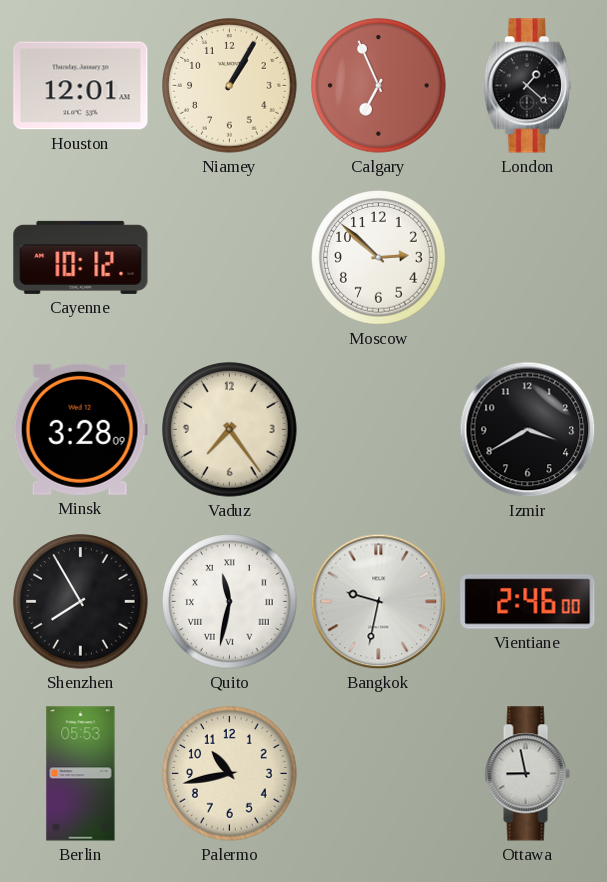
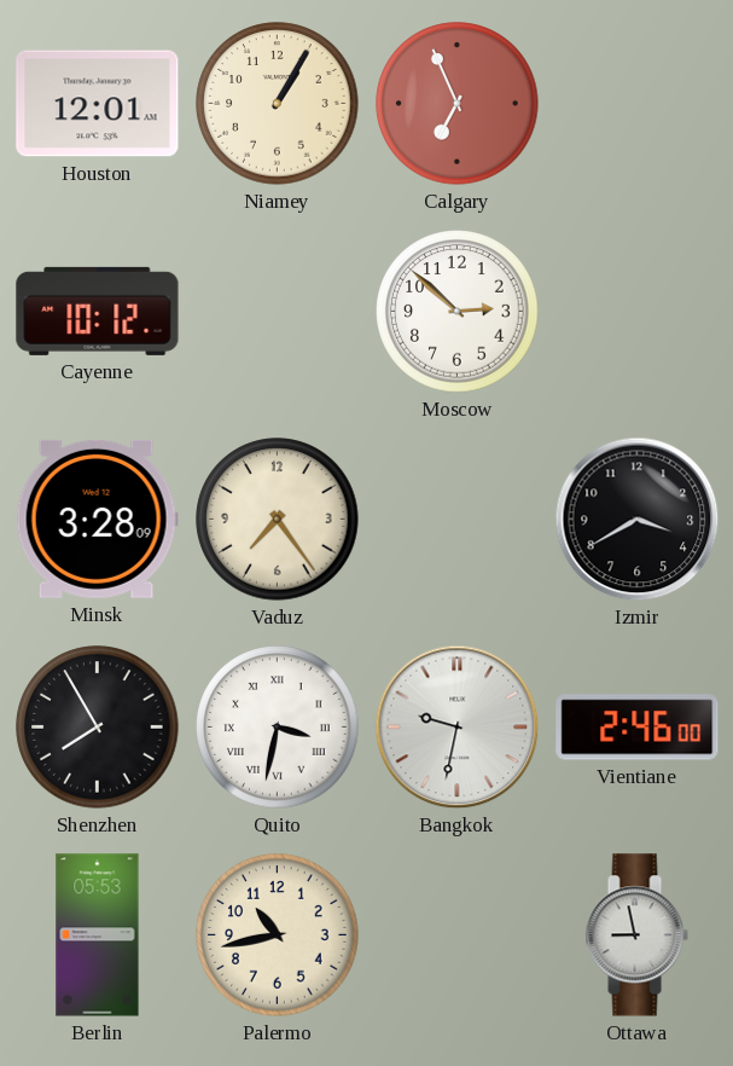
London: 1:22 -> none (527, 86)
Quito: 11:32 -> 3:32 (278, 728)
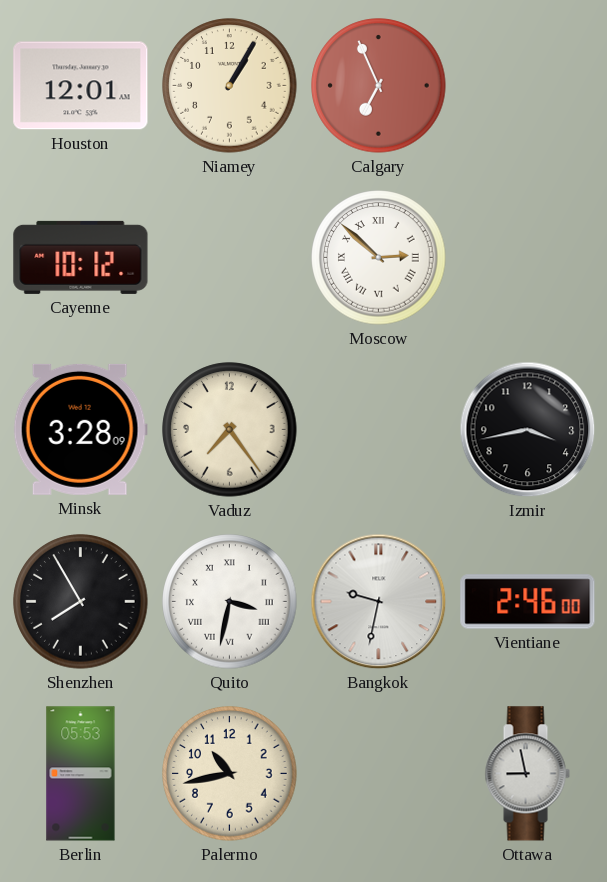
Moscow numerals: Arabic -> Roman (379, 258)
Izmir: 3:40 -> 3:43 (528, 430)
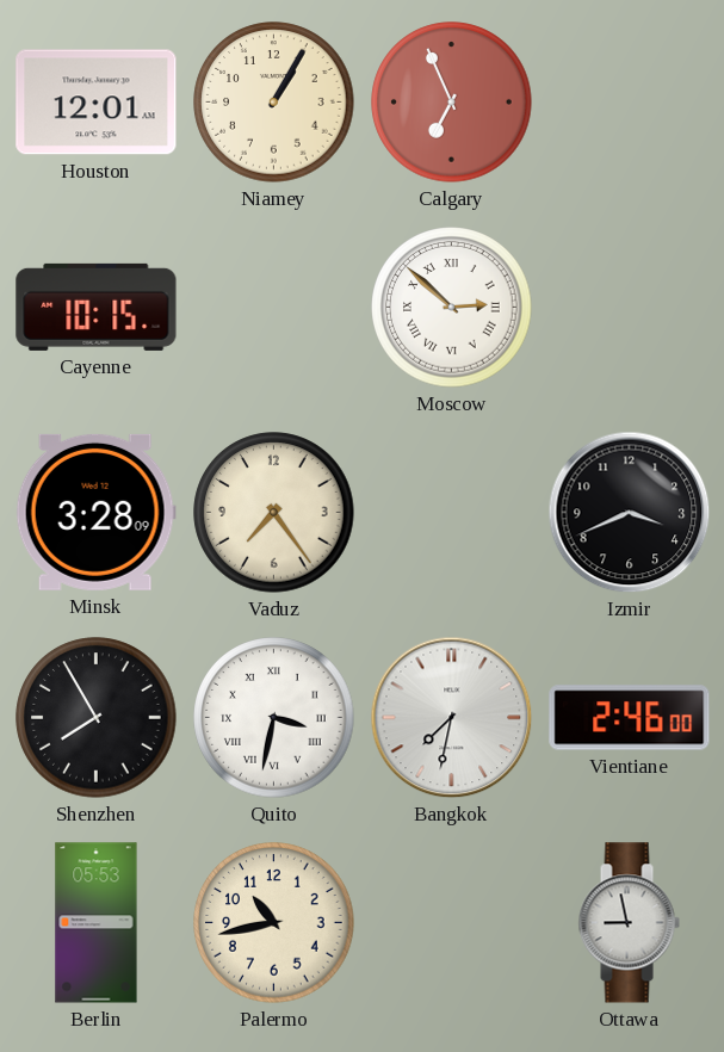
Cayenne: 10:12 -> 10:15 (97, 307)
Izmir: 3:43 -> 3:41 (630, 513)
Bangkok: 9:32 -> 7:32 (452, 718)
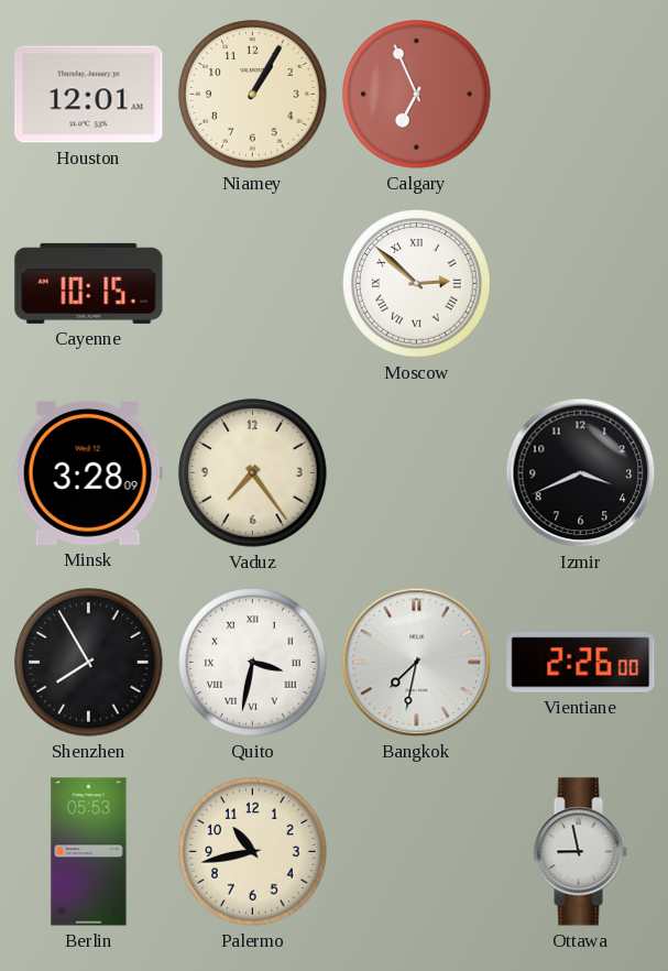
Vientiane: 2:46 -> 2:26 (581, 663)
